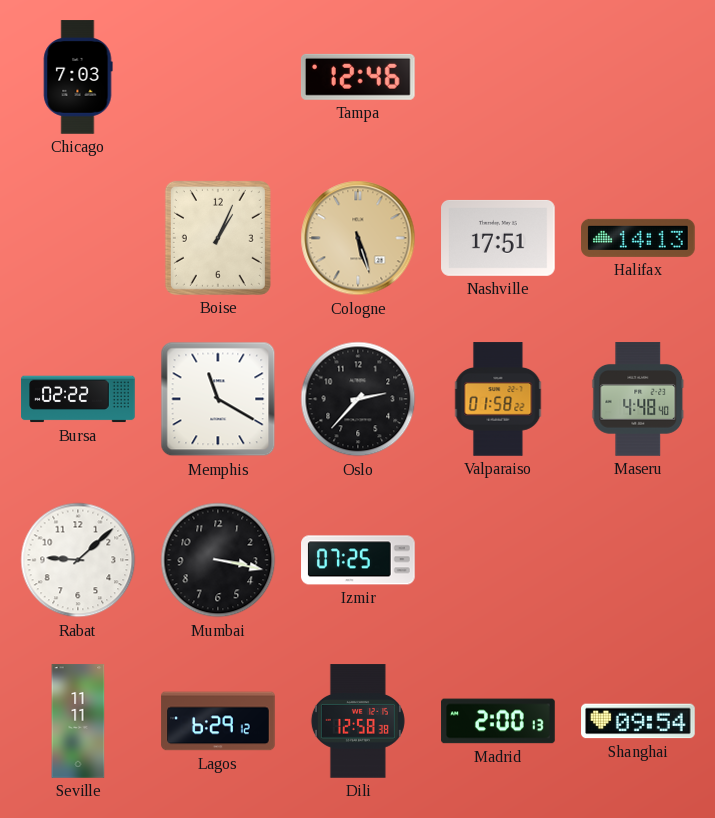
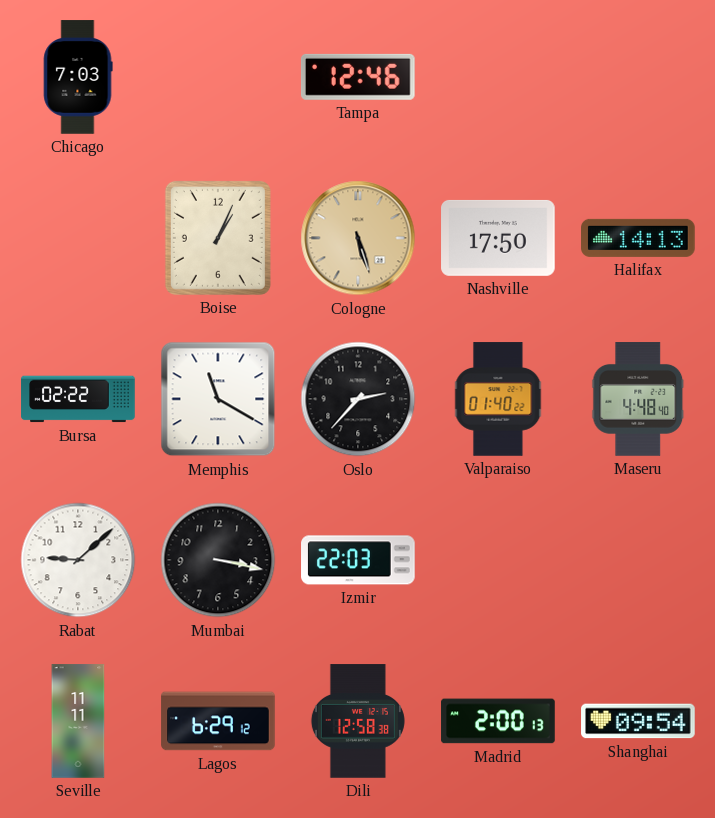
Nashville: 17:51 -> 17:50 (498, 238)
Valparaiso: 01:58 -> 01:40 (498, 399)
Izmir: 07:25 -> 22:03 (358, 560)
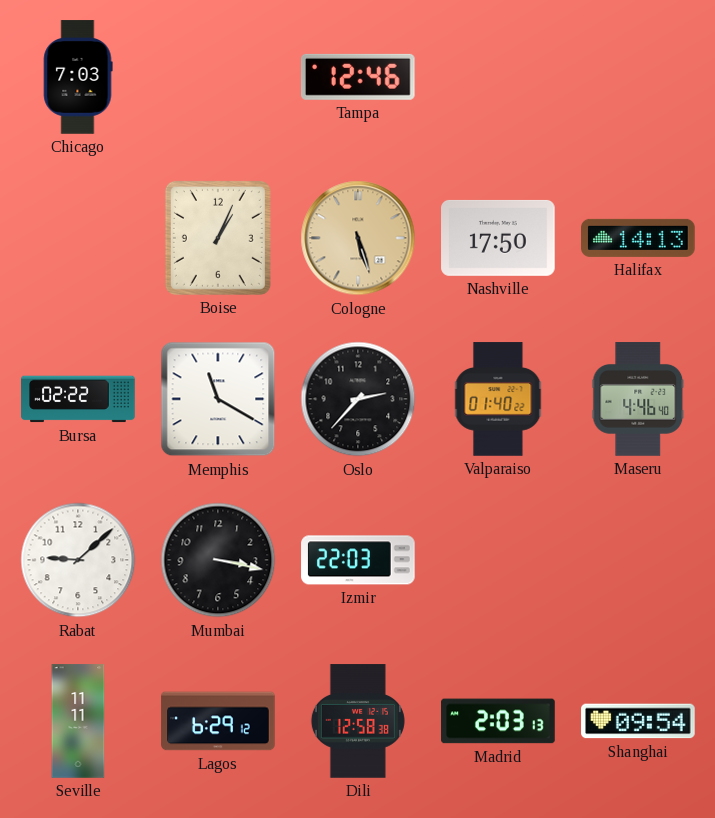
Maseru: 4:48 -> 4:46 (638, 399)
Madrid: 2:00 -> 2:03 (498, 721)
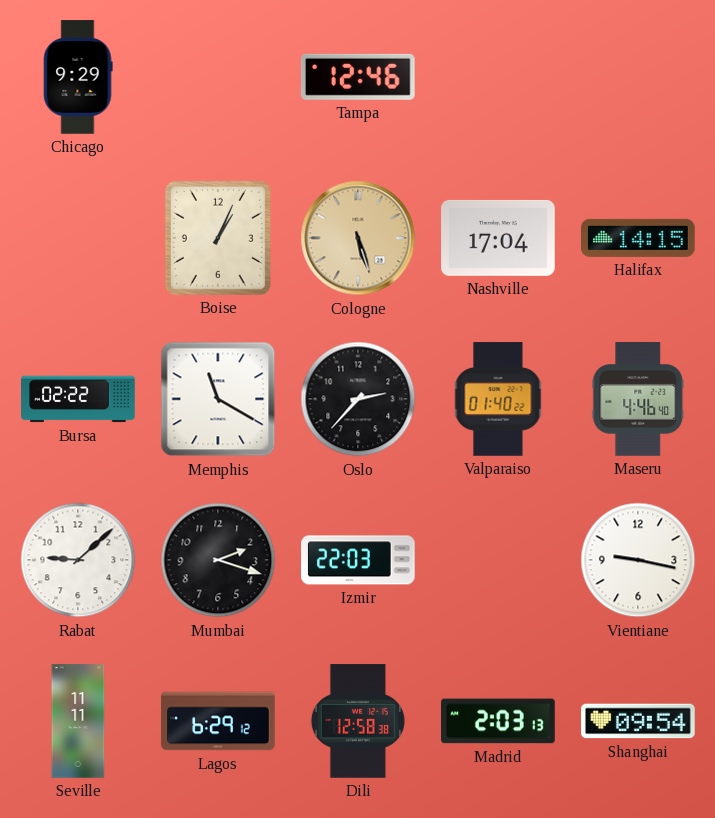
Chicago: 7:03 -> 9:29 (78, 77)
Nashville: 17:50 -> 17:04 (498, 238)
Halifax: 14:13 -> 14:15 (638, 238)
Mumbai: 3:17 -> 2:18 (218, 560)
Vientiane: none -> 9:17 (638, 560)
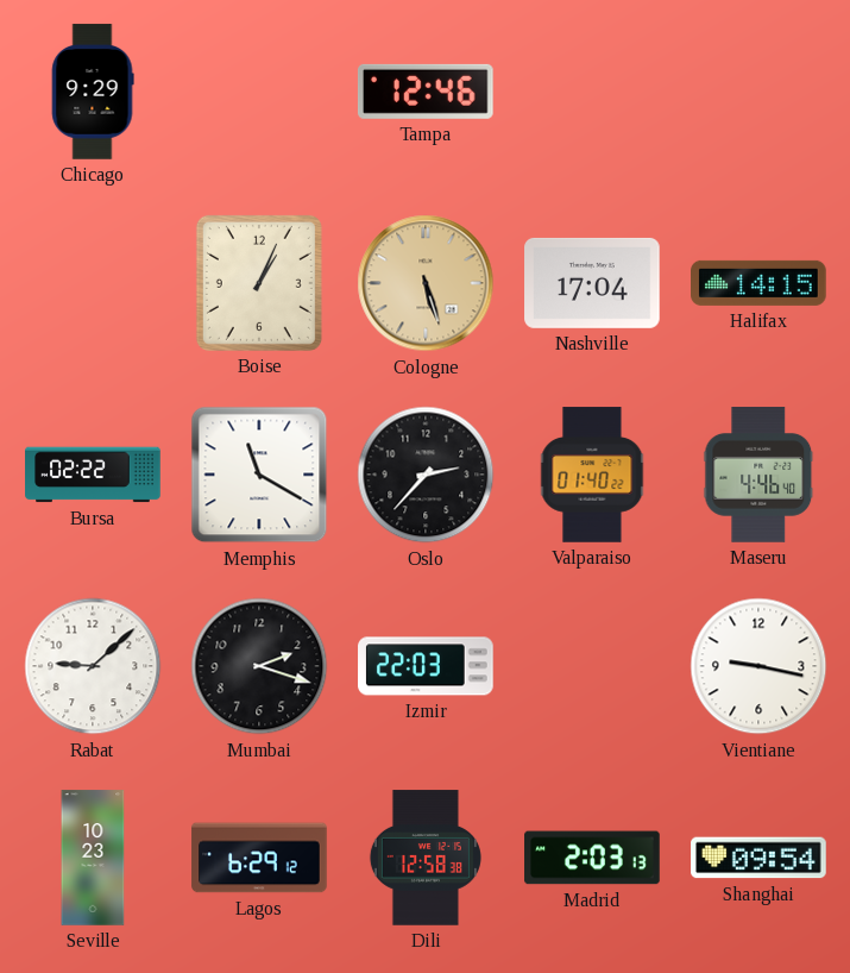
Seville: 11:11 -> 10:23 (93, 858)
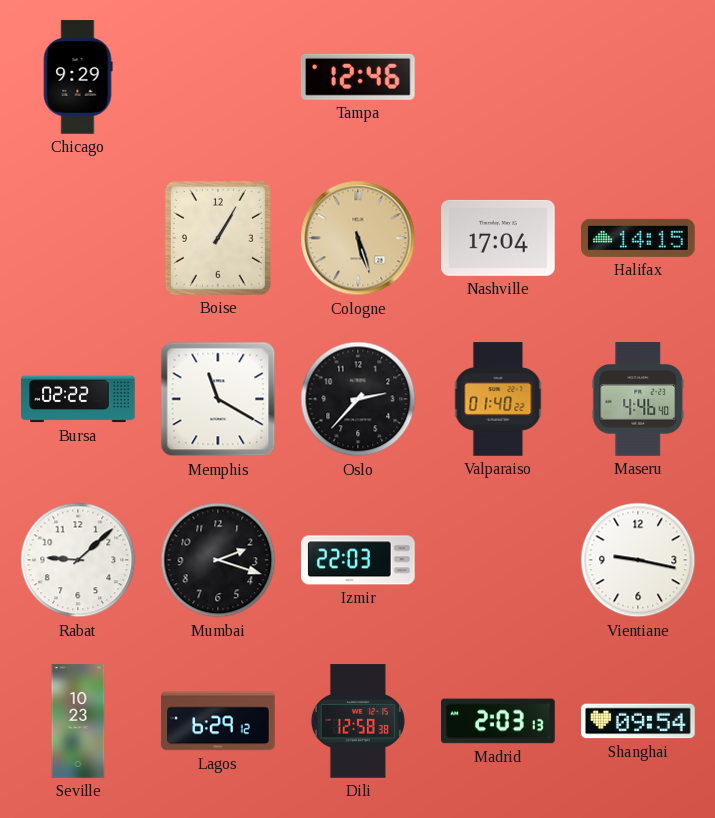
Boise: 1:04 -> 1:05 (218, 238)
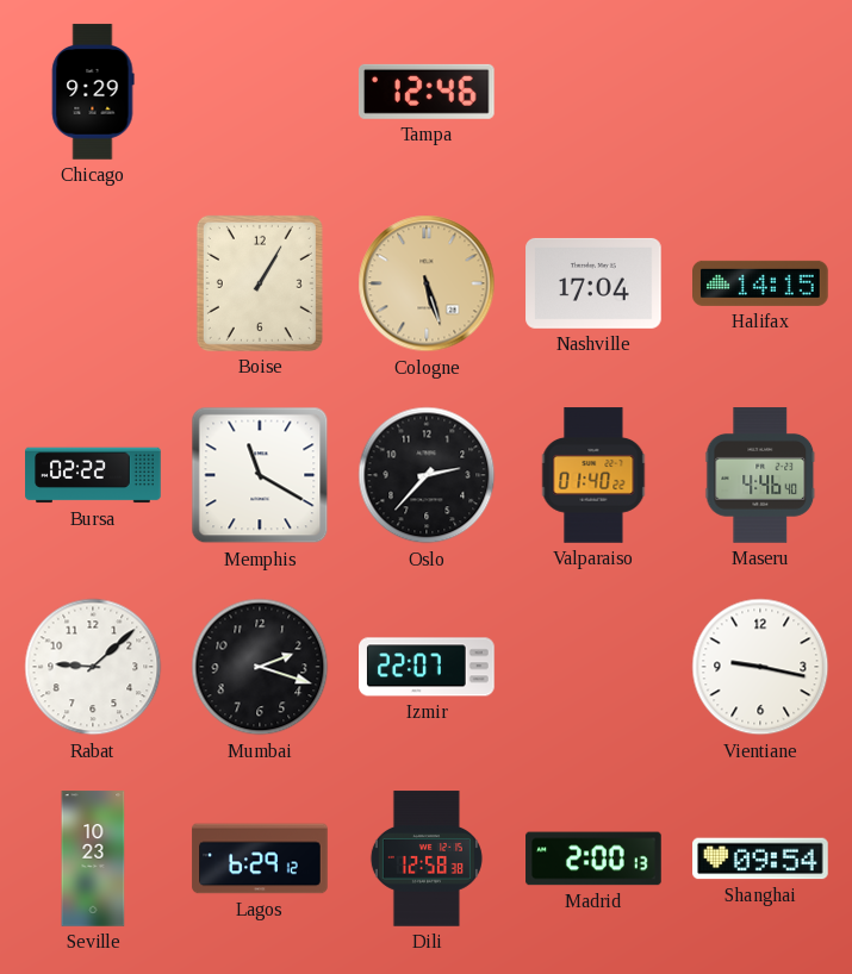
Izmir: 22:03 -> 22:07 (427, 667)
Madrid: 2:03 -> 2:00 (593, 859)
